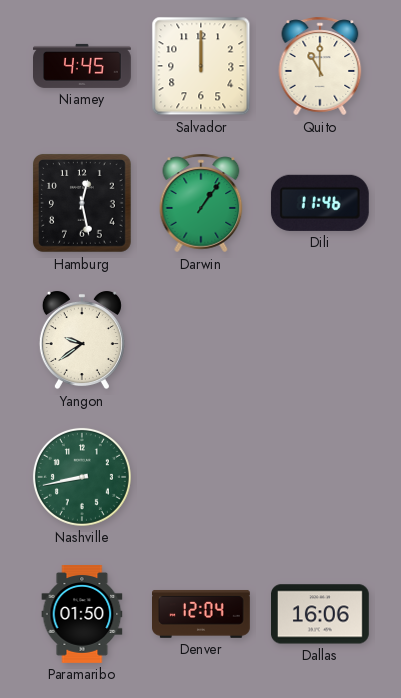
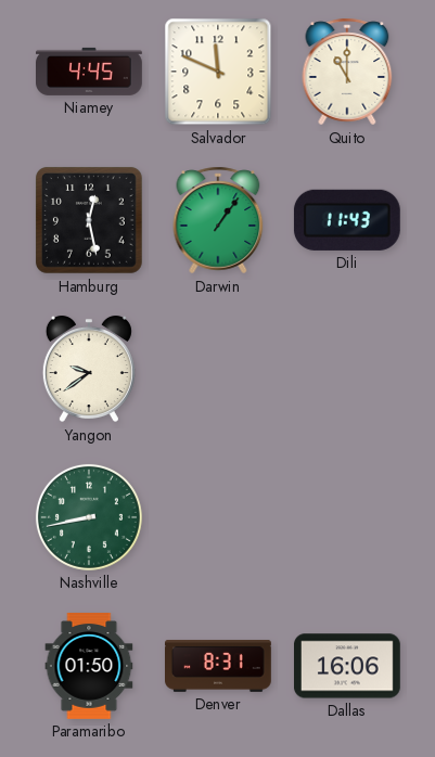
Salvador: 12:00 -> 11:49 (218, 72)
Dili: 11:46 -> 11:43 (347, 220)
Denver: 12:04 -> 8:31 (219, 666)
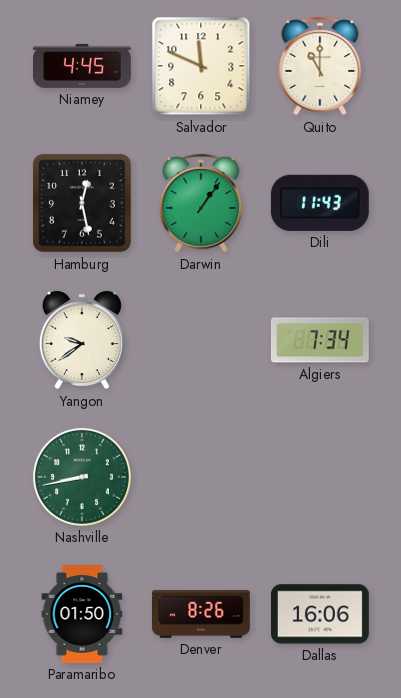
Algiers: none -> 7:34 (320, 340)
Denver: 8:31 -> 8:26 (202, 614)
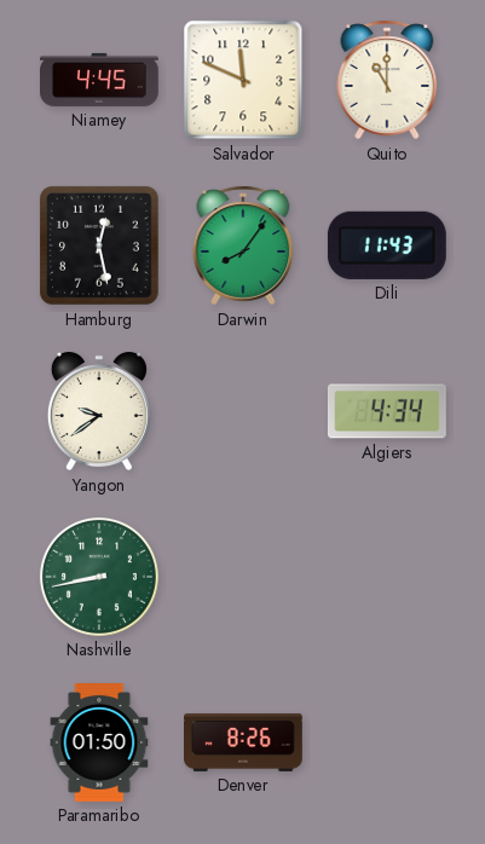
Darwin: 1:06 -> 8:06 (243, 245)
Algiers: 7:34 -> 4:34 (387, 411)
Dallas: 16:06 -> none (321, 614)
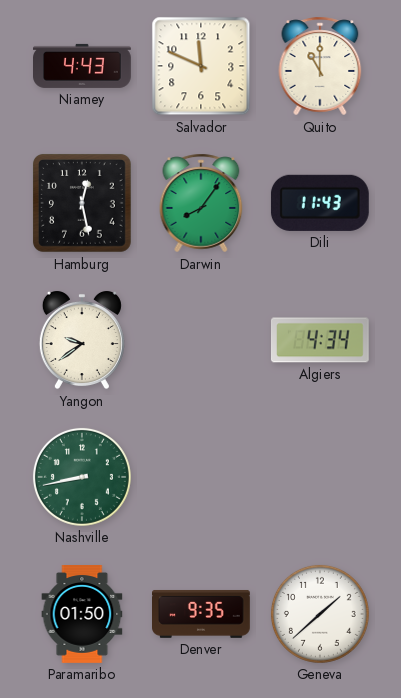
Niamey: 4:45 -> 4:43 (83, 66)
Denver: 8:26 -> 9:35 (202, 614)
Geneva: none -> 1:38 (320, 614)
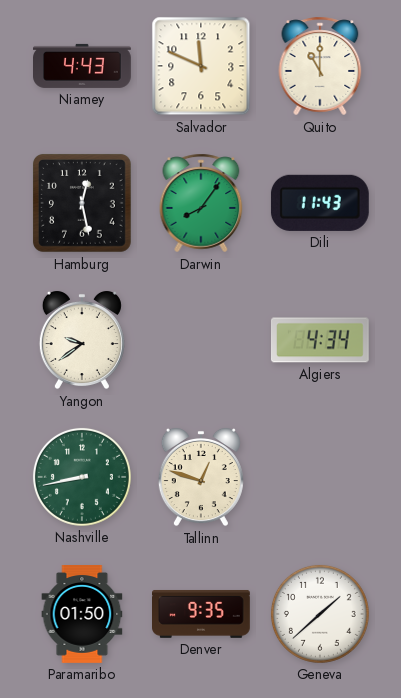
Tallinn: none -> 12:48 (201, 477)
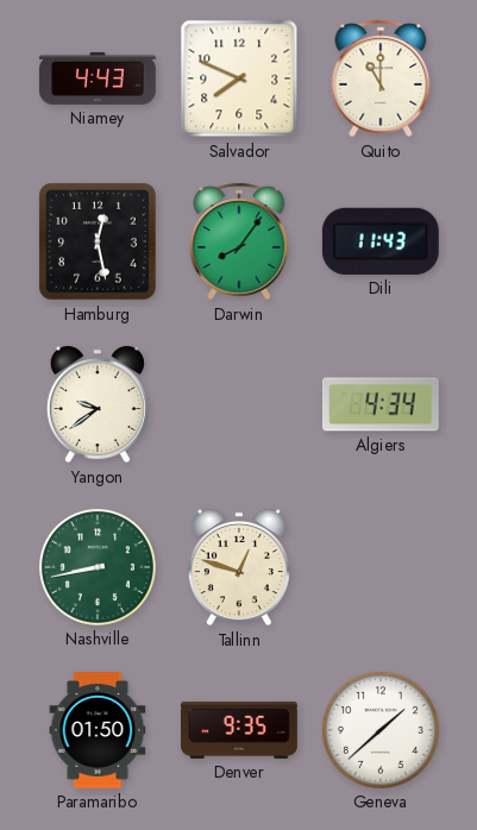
Salvador: 11:49 -> 7:49 (239, 78)
